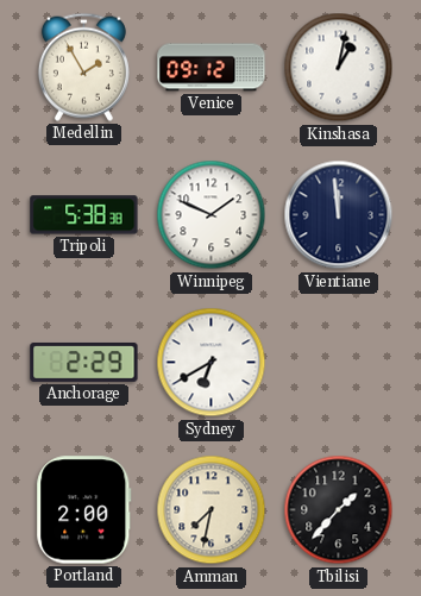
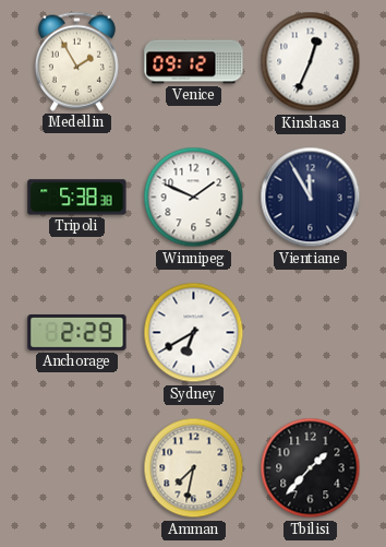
Kinshasa: 1:02 -> 12:34 (311, 62)
Vientiane: 11:59 -> 11:55 (311, 198)
Portland: 2:00 -> none (84, 510)
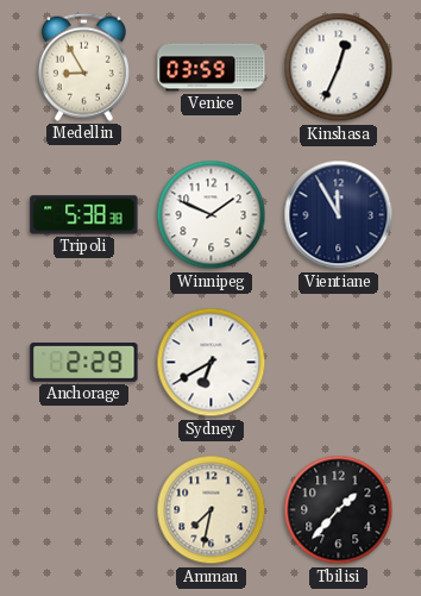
Medellin: 1:55 -> 8:55 (83, 67)
Venice: 09:12 -> 03:59 (212, 68)
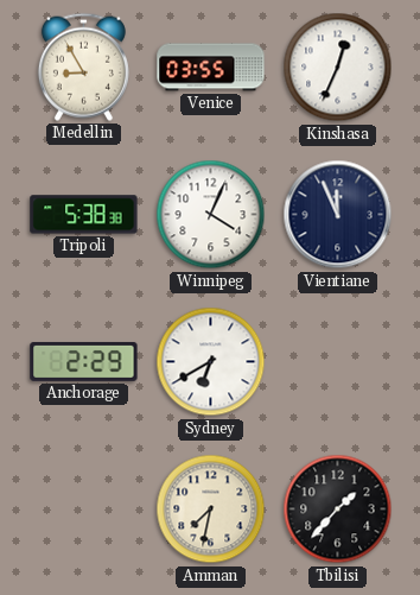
Venice: 03:59 -> 03:55 (211, 68)
Winnipeg: 1:49 -> 4:04 (211, 215)
Vientiane: 11:55 -> 11:56 (338, 215)
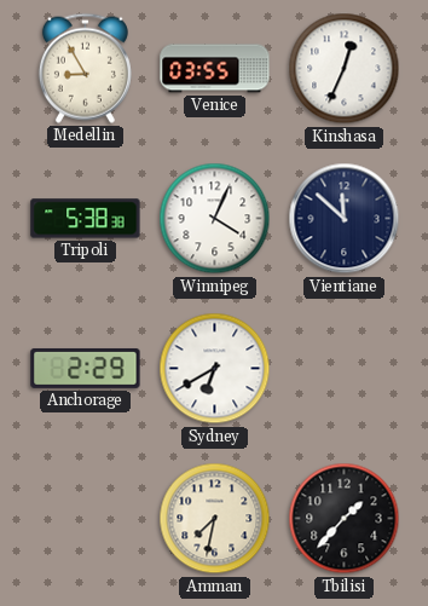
Vientiane: 11:56 -> 11:52 (345, 219)
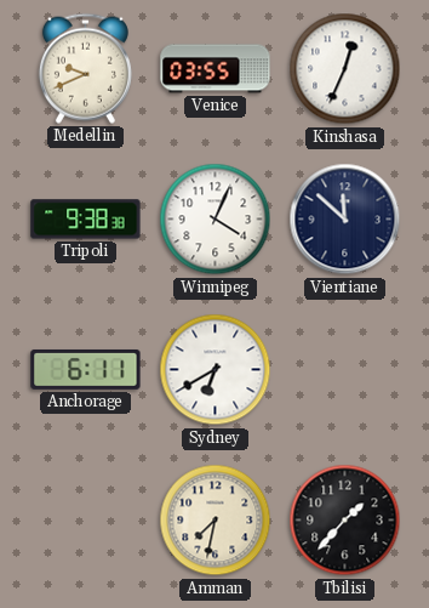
Medellin: 8:55 -> 9:41 (85, 68)
Tripoli: 5:38 -> 9:38 (86, 220)
Anchorage: 2:29 -> 6:11 (86, 369)
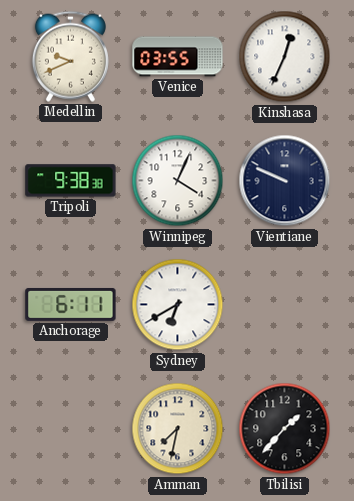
Vientiane: 11:52 -> 9:49 (285, 181)
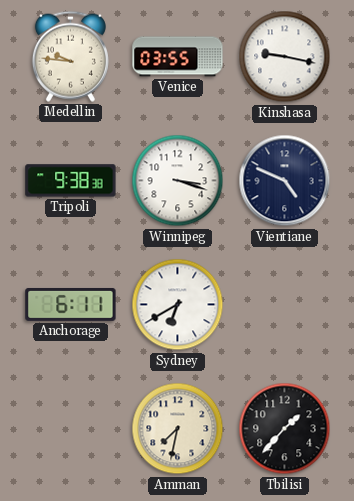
Medellin: 9:41 -> 9:46 (70, 56)
Kinshasa: 12:34 -> 9:17 (285, 57)
Winnipeg: 4:04 -> 3:18 (178, 181)
Vientiane: 9:49 -> 4:49 (285, 181)
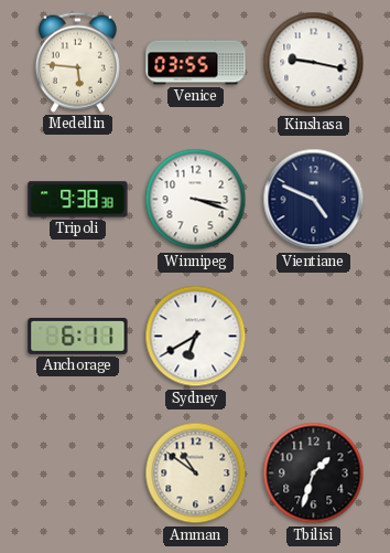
Medellin: 9:46 -> 5:46 (77, 62)
Amman: 7:32 -> 10:51 (196, 474)
Tbilisi: 1:37 -> 1:33 (314, 474)
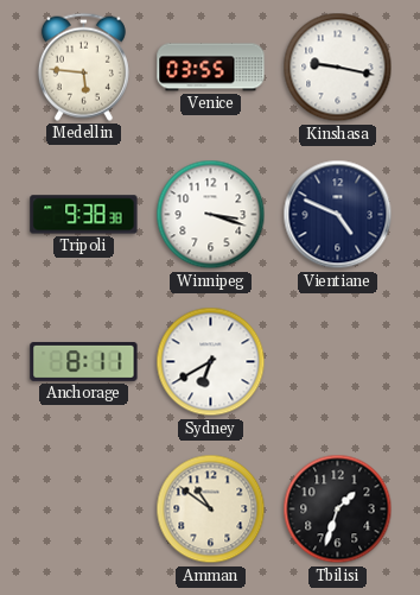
Anchorage: 6:11 -> 8:11 (84, 361)
